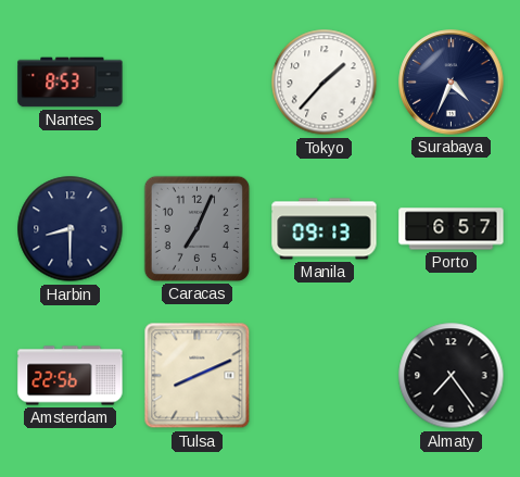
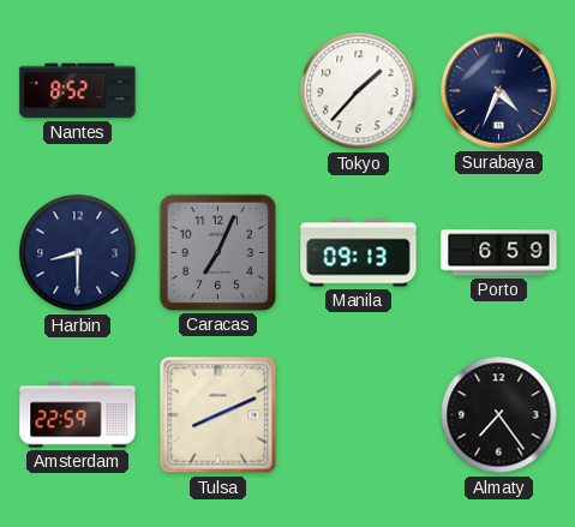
Nantes: 8:53 -> 8:52 (78, 91)
Porto: 6:57 -> 6:59 (499, 253)
Amsterdam: 22:56 -> 22:59 (78, 415)
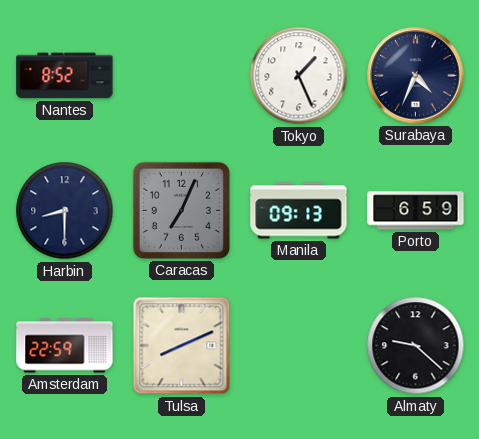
Tokyo: 1:37 -> 1:26 (299, 76)
Almaty: 7:24 -> 9:22 (416, 346)
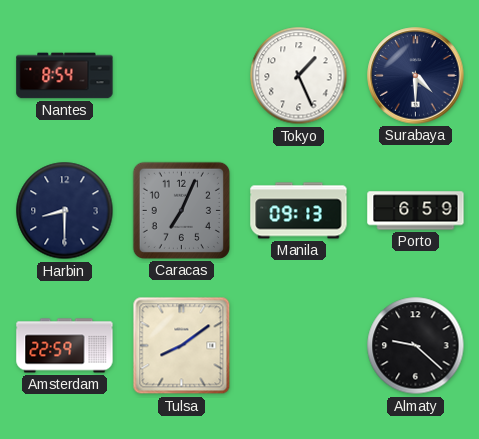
Nantes: 8:52 -> 8:54 (65, 76)
Surabaya: 4:34 -> 4:30 (416, 76)
Tulsa: 8:11 -> 8:09 (182, 346)
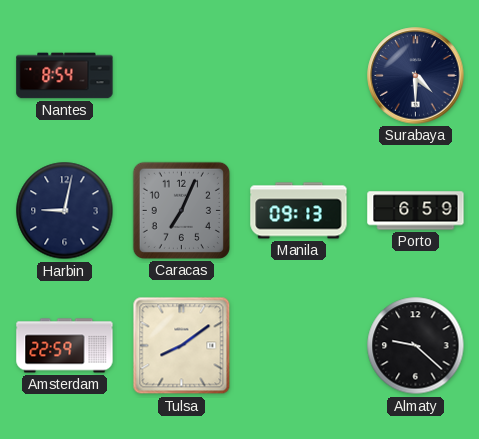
Tokyo: 1:26 -> none (299, 76)
Harbin: 8:30 -> 9:02 (65, 211)
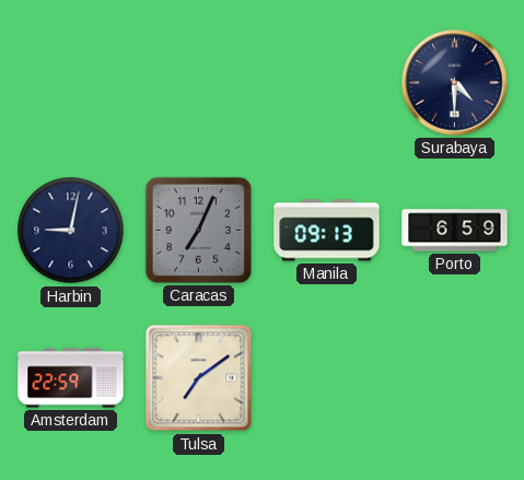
Nantes: 8:54 -> none (65, 76)
Tulsa: 8:09 -> 7:09 (199, 378)
Almaty: 9:22 -> none (416, 346)
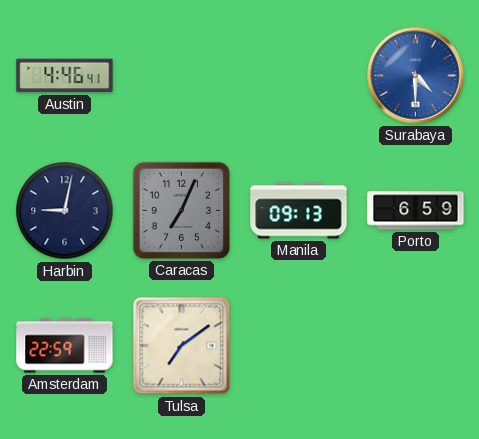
Austin: none -> 4:46 (65, 76)
Surabaya dial: navy -> blue (416, 76)
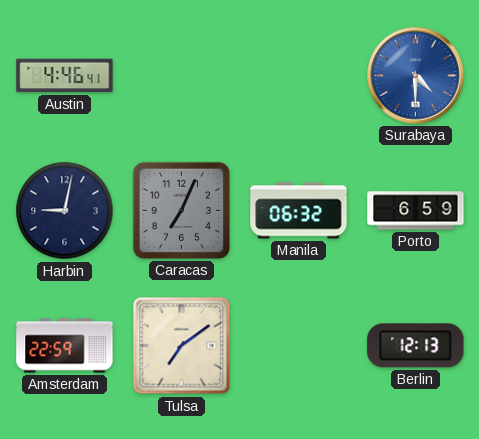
Manila: 09:13 -> 06:32 (299, 211)
Berlin: none -> 12:13 (416, 346)
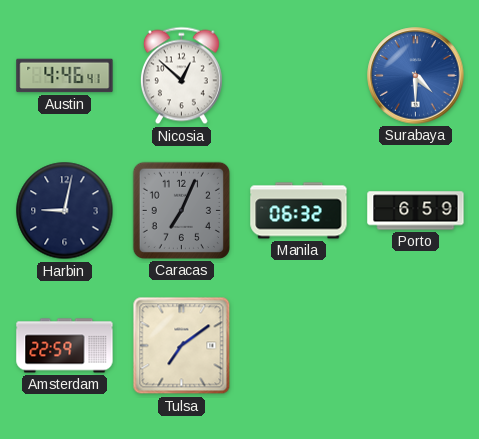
Nicosia: none -> 12:52 (181, 76)
Berlin: 12:13 -> none (416, 346)
